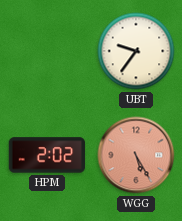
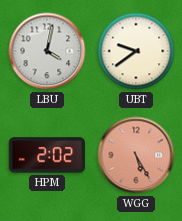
LBU: none -> 4:02 (47, 51)
UBT: 9:36 -> 9:39 (136, 51)
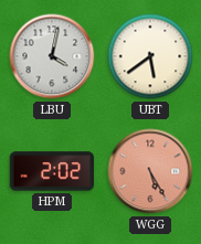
UBT: 9:39 -> 5:39 (150, 56)
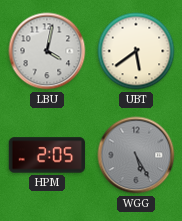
HPM: 2:02 -> 2:05 (47, 155)
WGG dial: salmon -> grey (136, 155)
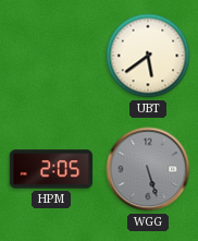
LBU: 4:02 -> none (47, 51)
WGG: 5:25 -> 5:27 (148, 169)
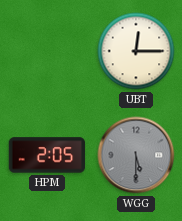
UBT: 5:39 -> 12:15 (136, 51)
WGG: 5:27 -> 5:30 (136, 155)
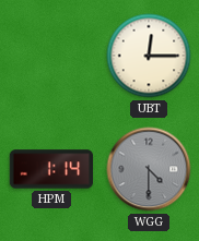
HPM: 2:05 -> 1:14 (51, 169)
WGG: 5:30 -> 4:30 (149, 169)
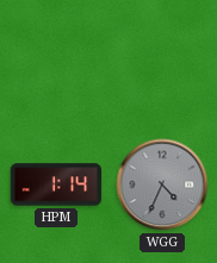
UBT: 12:15 -> none (149, 56)
WGG: 4:30 -> 4:34 (162, 184)
